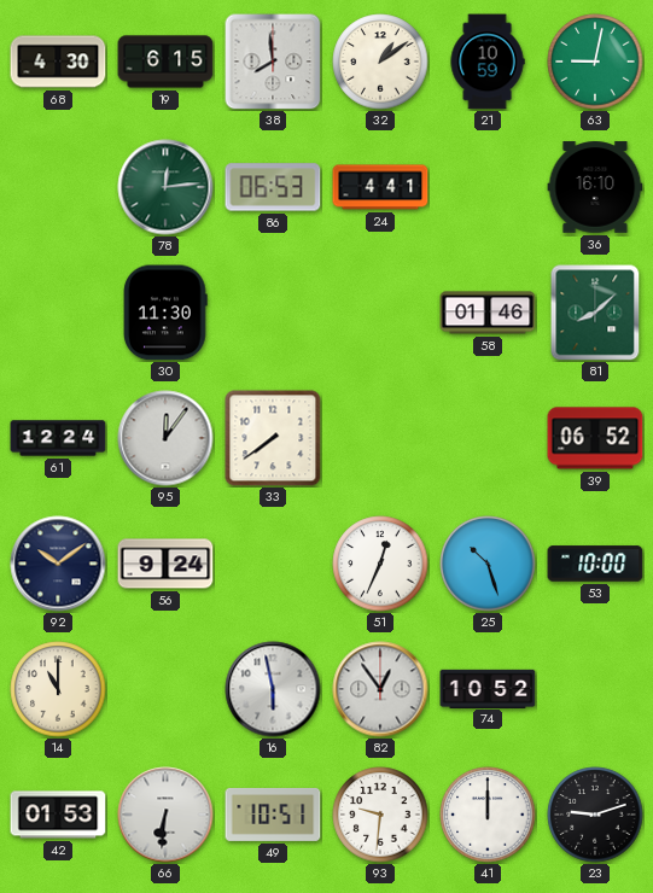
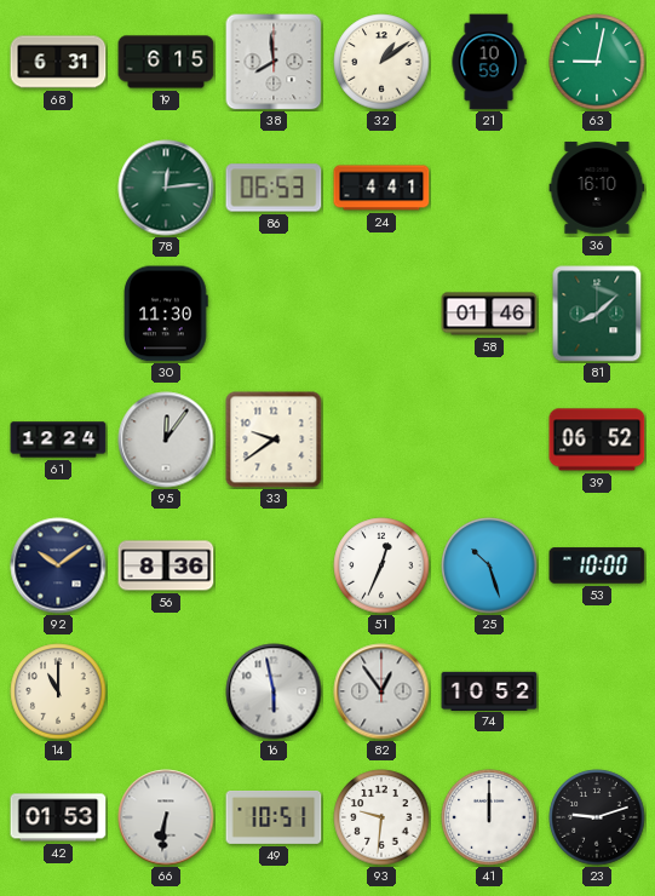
68: 4:30 -> 6:31 (58, 62)
33: 7:39 -> 9:39 (274, 440)
56: 9:24 -> 8:36 (166, 565)
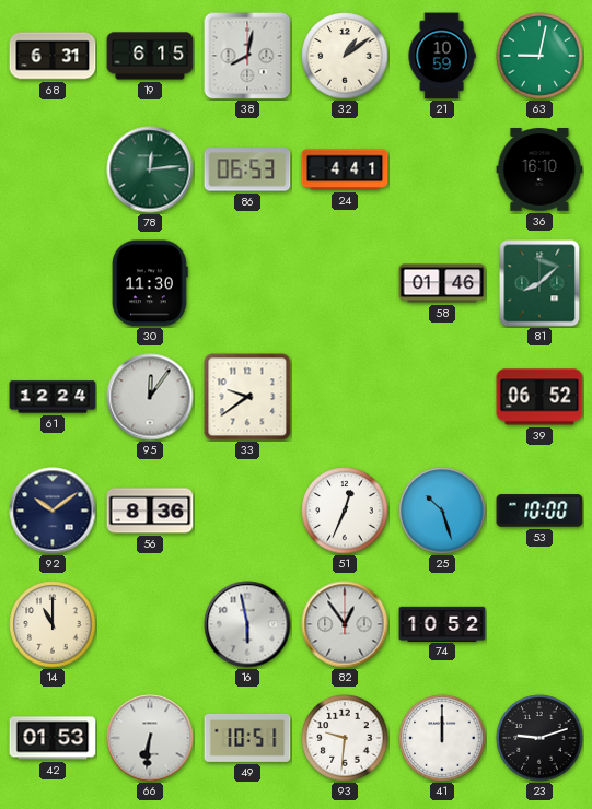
38: 7:59 -> 8:02 (247, 56)
